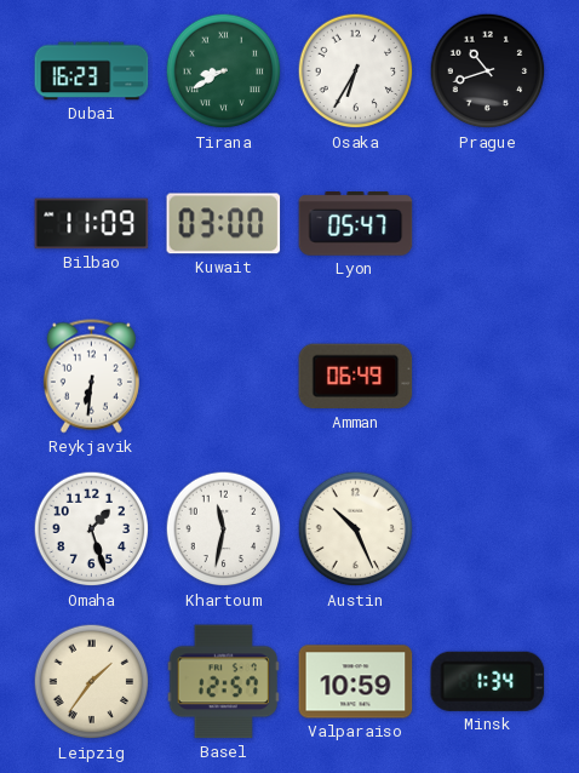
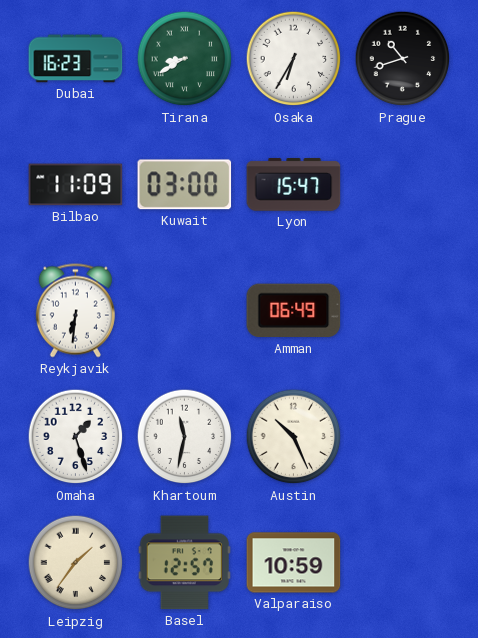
Lyon: 05:47 -> 15:47 (294, 185)
Minsk: 1:34 -> none (488, 681)
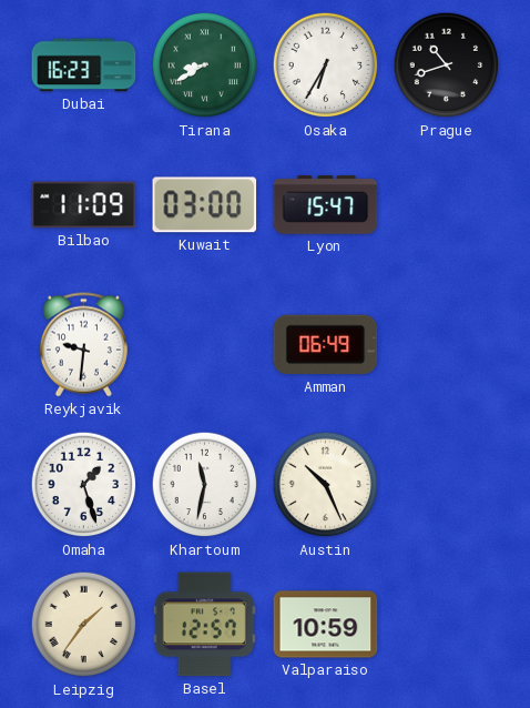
Reykjavik: 6:31 -> 9:31 (83, 345)
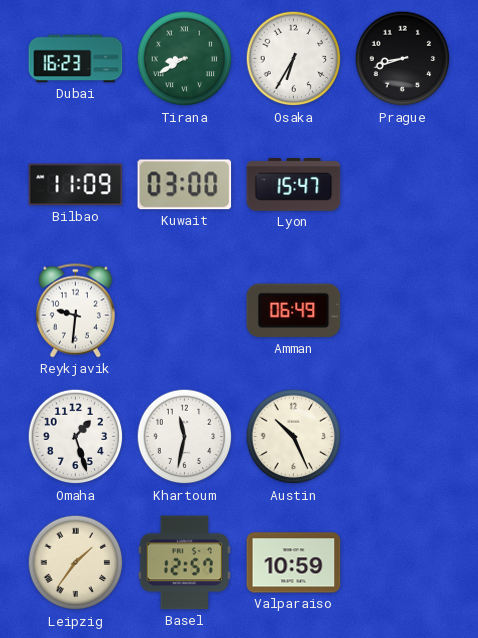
Prague: 10:42 -> 8:42 (403, 59)
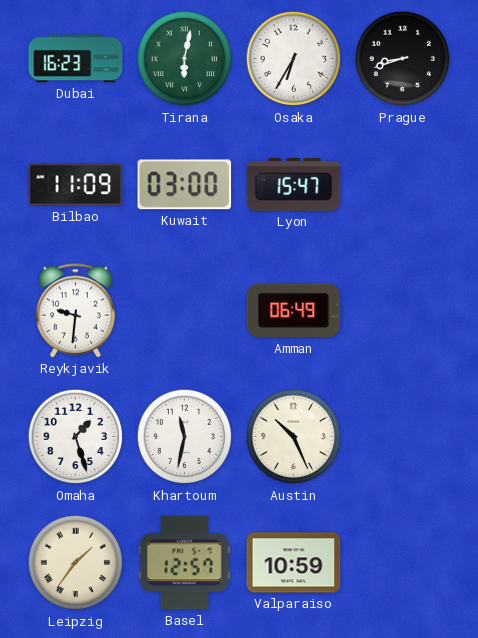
Tirana: 8:40 -> 6:02 (185, 59)
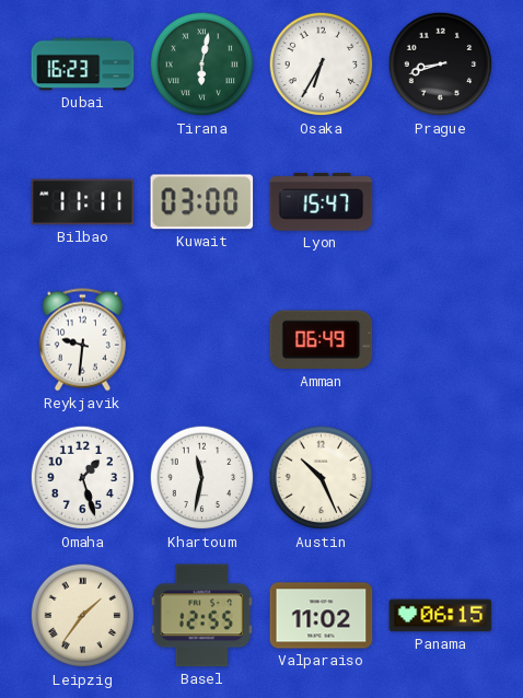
Bilbao: 11:09 -> 11:11 (83, 202)
Basel: 12:57 -> 12:55 (201, 616)
Valparaiso: 10:59 -> 11:02 (322, 616)
Panama: none -> 06:15 (441, 616)
